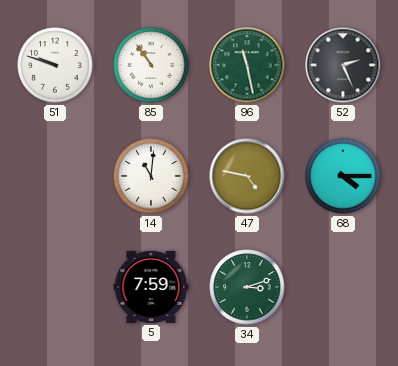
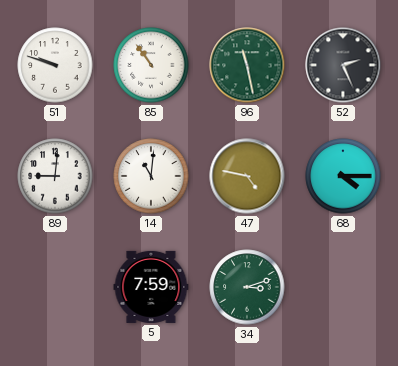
89: none -> 9:01 (55, 176)
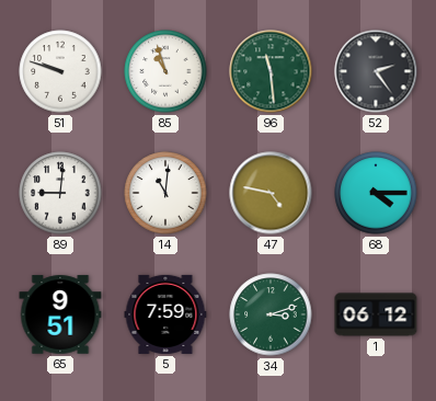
85: 10:54 -> 10:57 (165, 71)
96: 11:28 -> 11:29 (271, 71)
52: 2:26 -> 2:24 (376, 71)
65: none -> 9:51 (60, 314)
1: none -> 06:12 (376, 314)
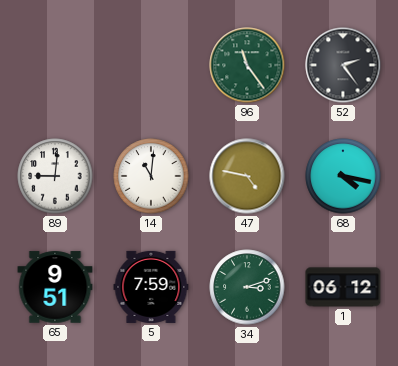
51: 9:48 -> none (60, 71)
85: 10:57 -> none (165, 71)
96: 11:29 -> 11:24 (247, 65)
68: 4:15 -> 4:17 (343, 176)
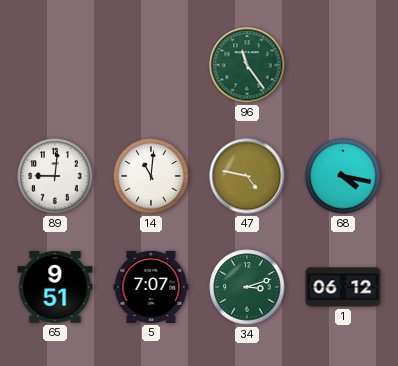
52: 2:24 -> none (343, 65)
5: 7:59 -> 7:07 (151, 287)
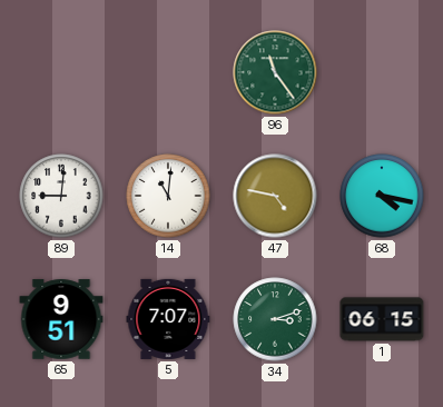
1: 06:12 -> 06:15 (382, 319)
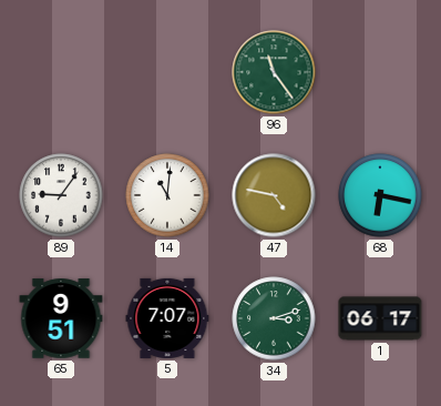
89: 9:01 -> 9:06 (61, 195)
68: 4:17 -> 6:17 (380, 195)
1: 06:15 -> 06:17 (380, 318)
